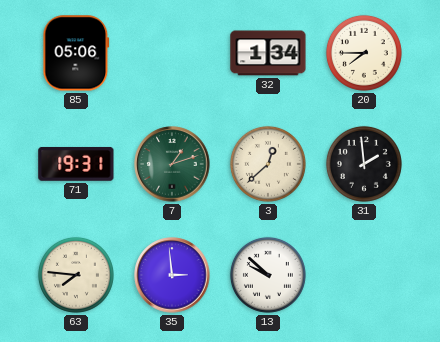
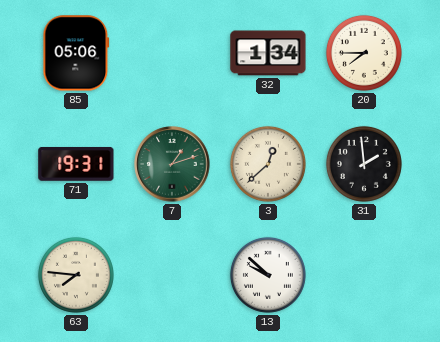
35: 2:59 -> none (172, 275)
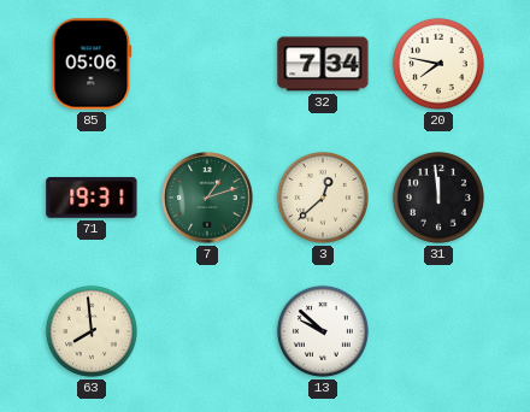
32: 1:34 -> 7:34 (323, 64)
20: 7:45 -> 7:47 (438, 64)
31: 1:59 -> 11:59 (438, 198)
63: 7:46 -> 7:59 (92, 331)
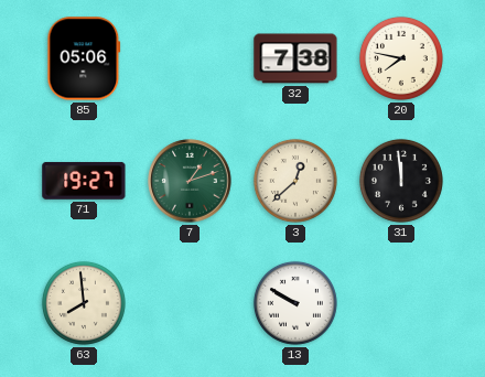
32: 7:34 -> 7:38 (295, 58)
71: 19:31 -> 19:27 (84, 181)
13: 9:52 -> 9:50 (295, 303)
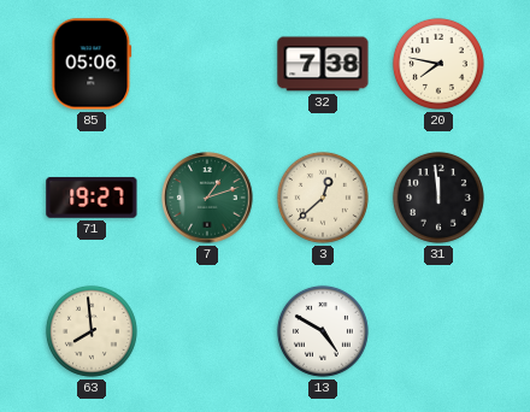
13: 9:50 -> 4:50 (323, 331)
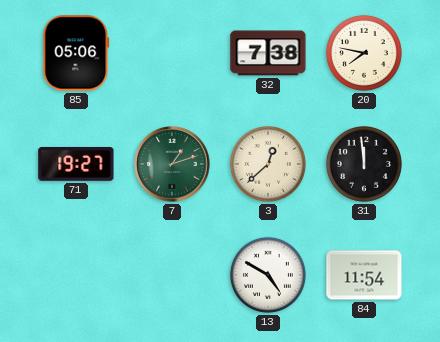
63: 7:59 -> none (92, 331)
84: none -> 11:54 (364, 275)
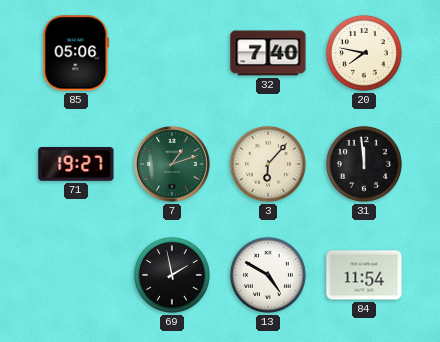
32: 7:38 -> 7:40 (268, 53)
3: 12:38 -> 6:07 (268, 164)
69: none -> 1:58 (172, 275)
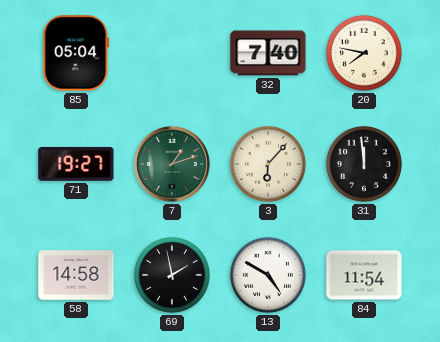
85: 05:06 -> 05:04 (76, 53)
58: none -> 14:58 (76, 275)
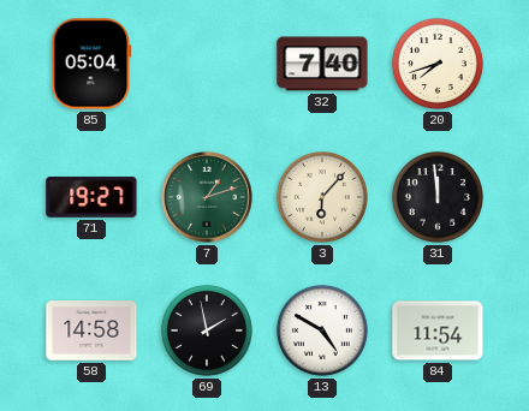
20: 7:47 -> 7:42 (438, 64)
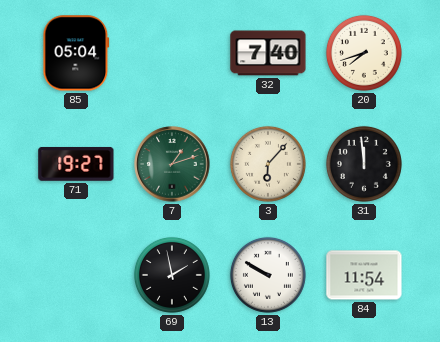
58: 14:58 -> none (91, 330)
13: 4:50 -> 9:50 (268, 275)
